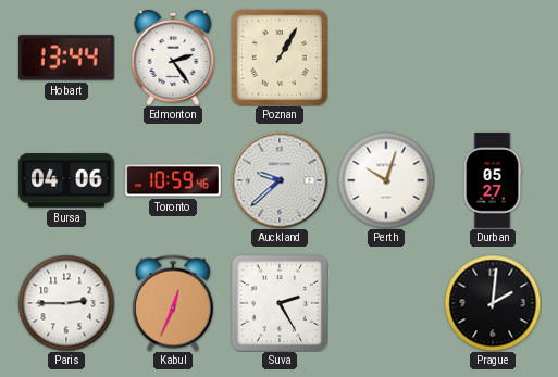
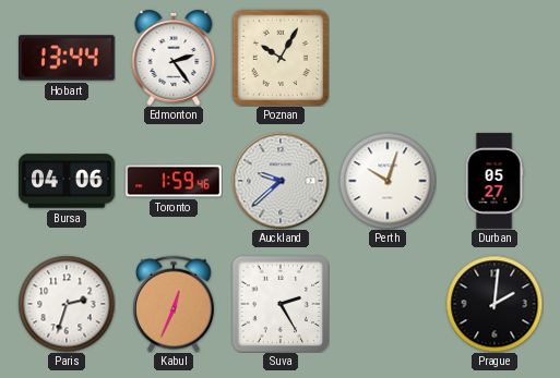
Poznan: 1:05 -> 10:05 (279, 57)
Toronto: 10:59 -> 1:59 (174, 181)
Paris: 2:45 -> 2:33 (67, 304)
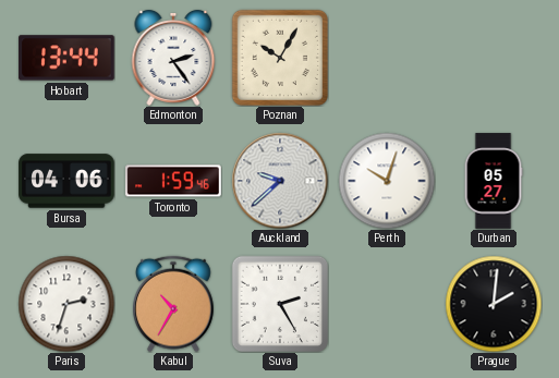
Kabul: 12:34 -> 10:35 (174, 304)
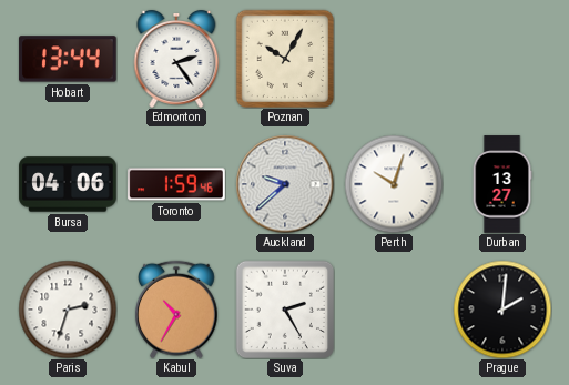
Durban: 05:27 -> 13:27 (502, 184)
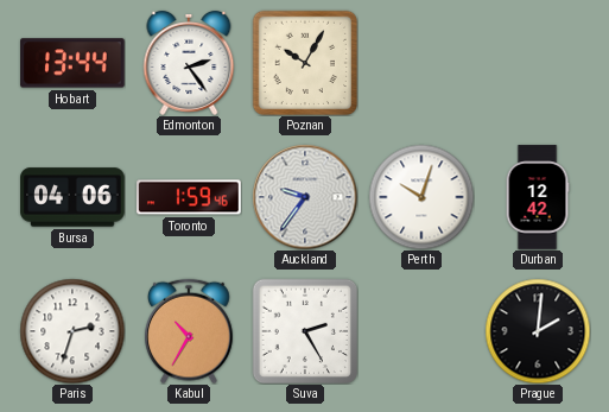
Auckland: 9:38 -> 9:36 (305, 197)
Durban: 13:27 -> 12:42 (538, 197)
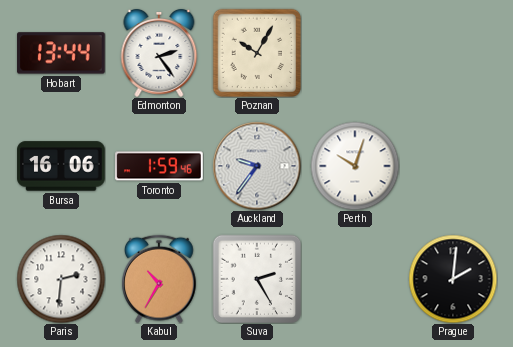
Bursa: 04:06 -> 16:06 (61, 166)
Durban: 12:42 -> none (538, 197)
Paris: 2:33 -> 2:31 (61, 279)
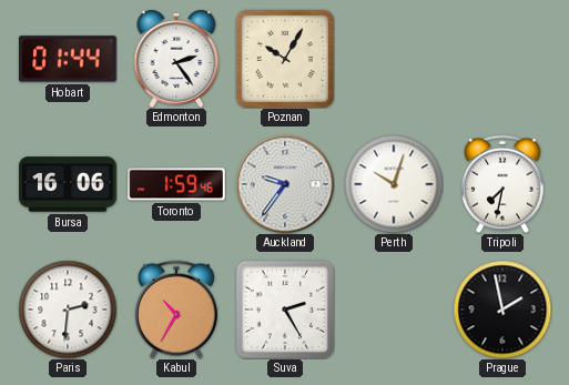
Hobart: 13:44 -> 01:44 (68, 59)
Tripoli: none -> 7:32 (504, 184)
Prague: 2:01 -> 1:58 (502, 310)
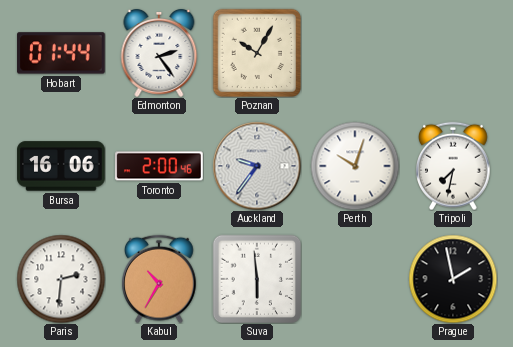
Toronto: 1:59 -> 2:00 (159, 166)
Suva: 2:25 -> 5:59 (256, 278)
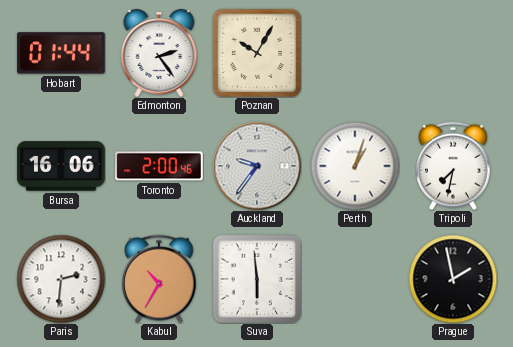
Perth: 10:03 -> 1:03 (355, 166)
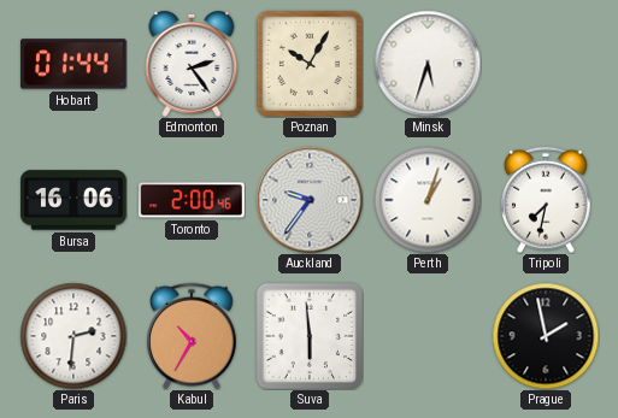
Minsk: none -> 5:33 (428, 64)
